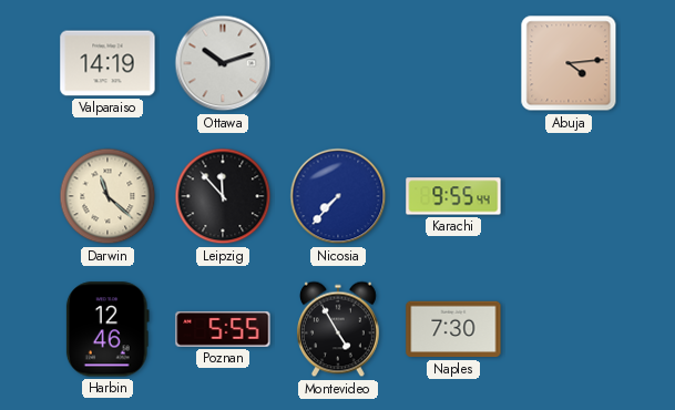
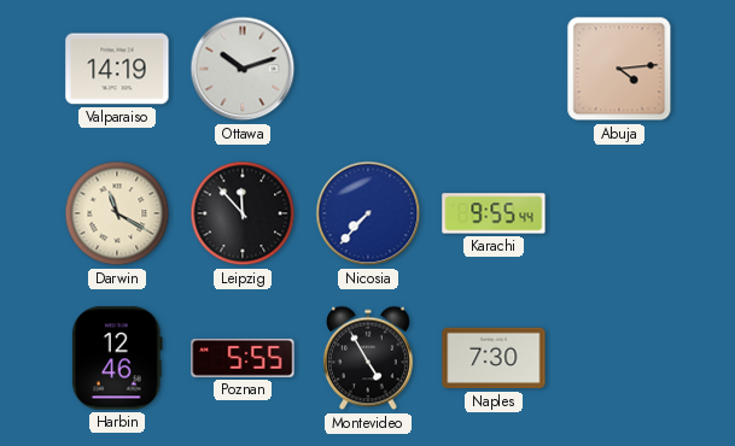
Darwin: 11:22 -> 11:20 (117, 213)
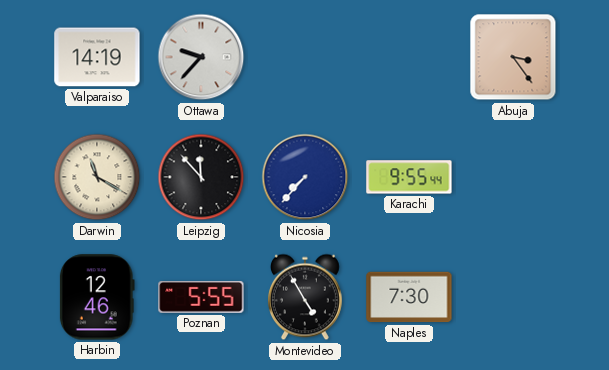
Ottawa: 10:12 -> 9:37 (201, 57)
Abuja: 4:14 -> 3:24 (513, 57)
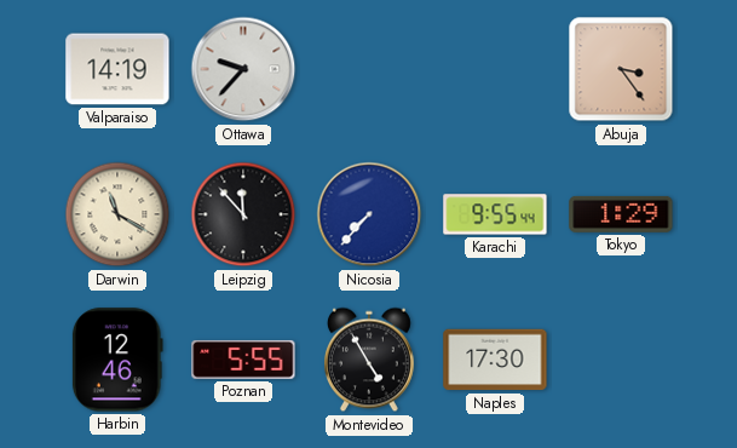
Tokyo: none -> 1:29 (621, 214)
Naples: 7:30 -> 17:30 (495, 360)
